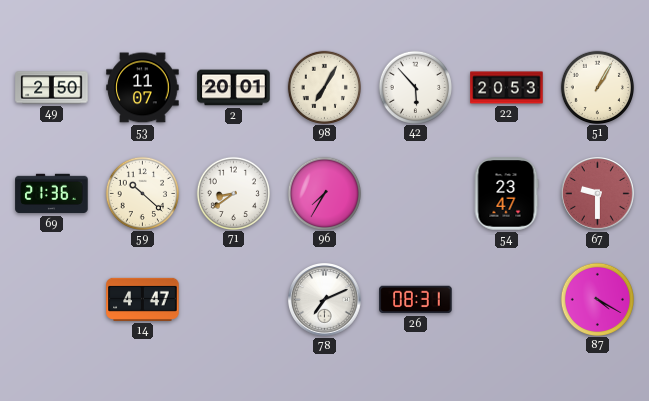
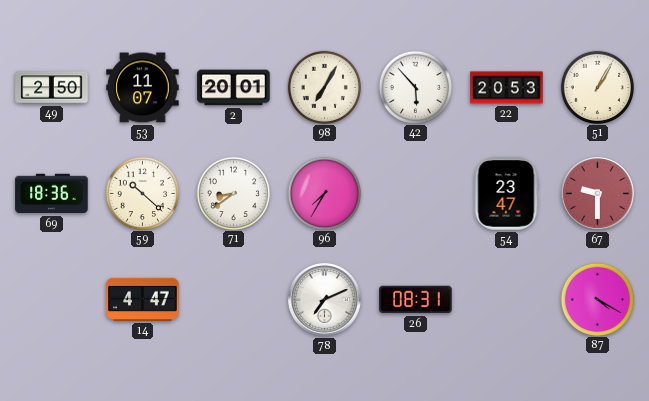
69: 21:36 -> 18:36 (52, 194)
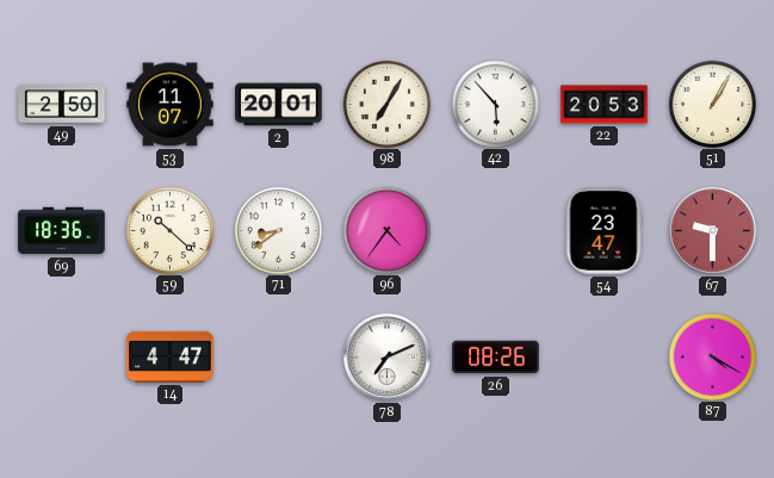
96: 7:35 -> 4:36 (386, 230)
26: 08:31 -> 08:26 (496, 358)
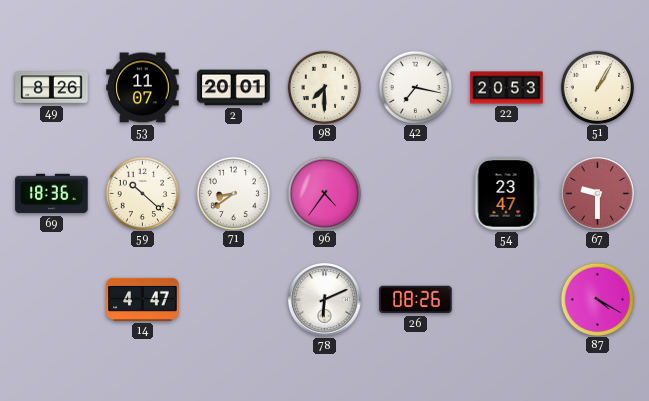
49: 2:50 -> 8:26 (52, 88)
98: 7:05 -> 7:30 (324, 87)
42: 5:53 -> 7:17 (415, 87)
78: 7:11 -> 6:11 (325, 300)
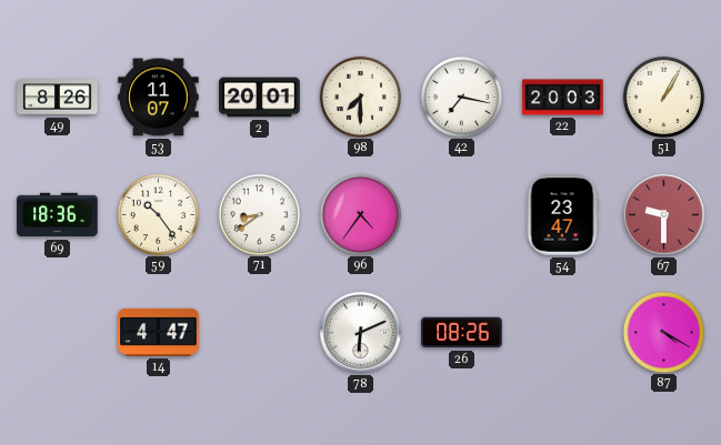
22: 20:53 -> 20:03 (563, 98)
59: 10:22 -> 10:24 (158, 214)
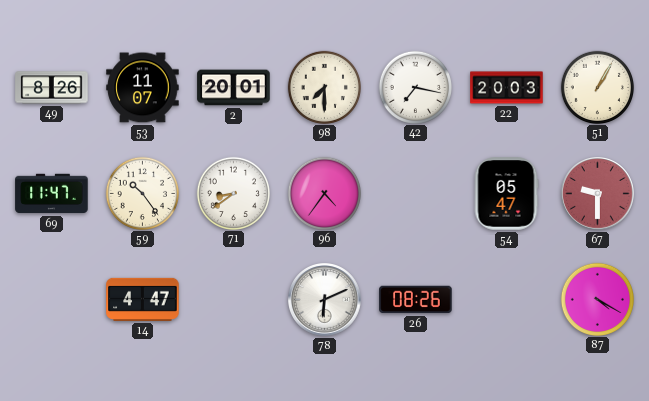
69: 18:36 -> 11:47 (52, 194)
54: 23:47 -> 05:47 (506, 194)
